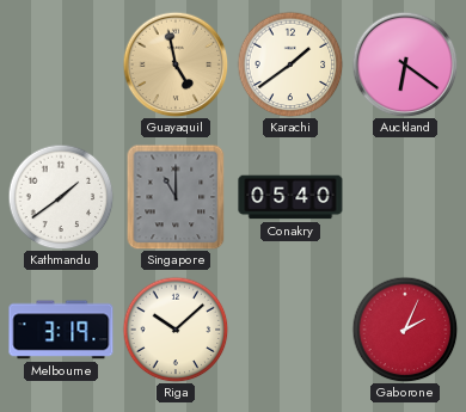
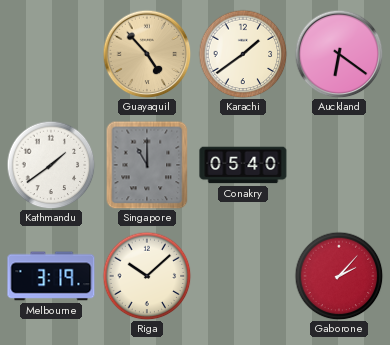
Guayaquil: 4:58 -> 4:53 (147, 54)
Gaborone: 2:04 -> 2:07 (339, 276)
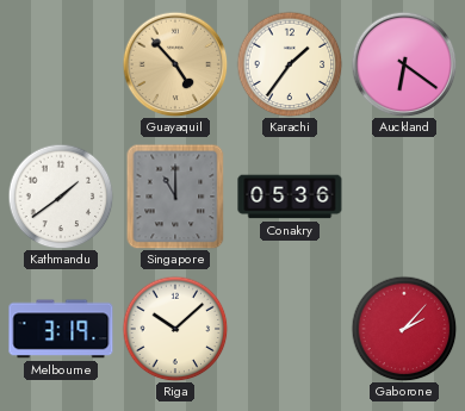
Karachi: 1:39 -> 1:36 (290, 64)
Conakry: 05:40 -> 05:36 (290, 197)
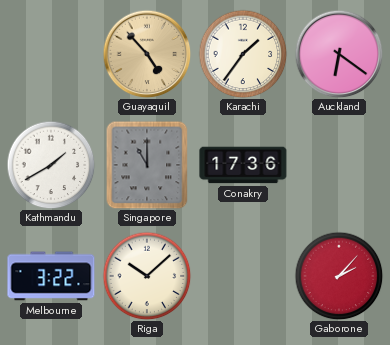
Kathmandu: 1:39 -> 1:40 (51, 165)
Conakry: 05:36 -> 17:36 (243, 165)
Melbourne: 3:19 -> 3:22 (51, 276)
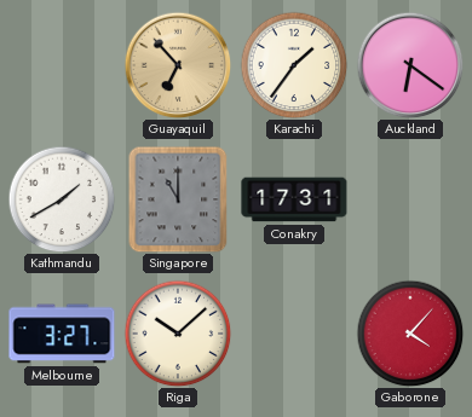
Guayaquil: 4:53 -> 6:53 (178, 65)
Conakry: 17:36 -> 17:31 (294, 199)
Melbourne: 3:22 -> 3:27 (62, 334)
Gaborone: 2:07 -> 4:07 (410, 334)
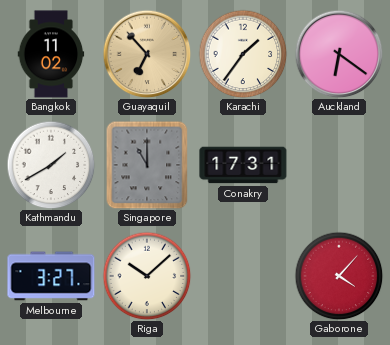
Bangkok: none -> 11:02 (51, 54)
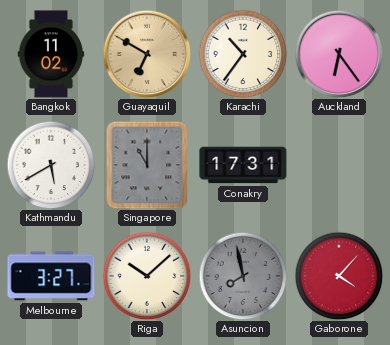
Guayaquil: 6:53 -> 6:50 (147, 54)
Karachi: 1:36 -> 10:36 (243, 54)
Auckland: 6:21 -> 6:24 (339, 54)
Kathmandu: 1:40 -> 5:40 (51, 165)
Asuncion: none -> 7:58 (243, 276)
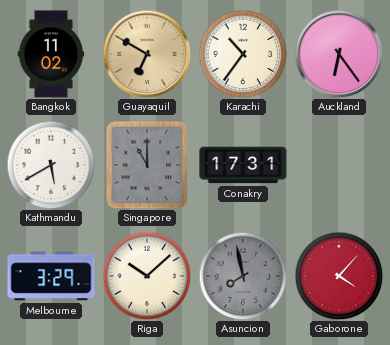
Melbourne: 3:27 -> 3:29 (51, 276)
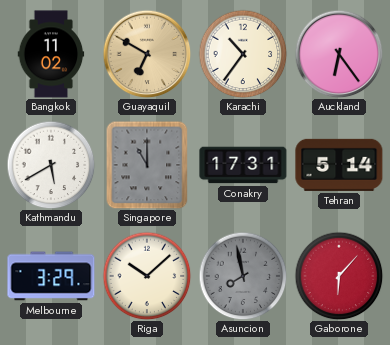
Tehran: none -> 5:14 (339, 165)
Gaborone: 4:07 -> 6:07 (339, 276)
